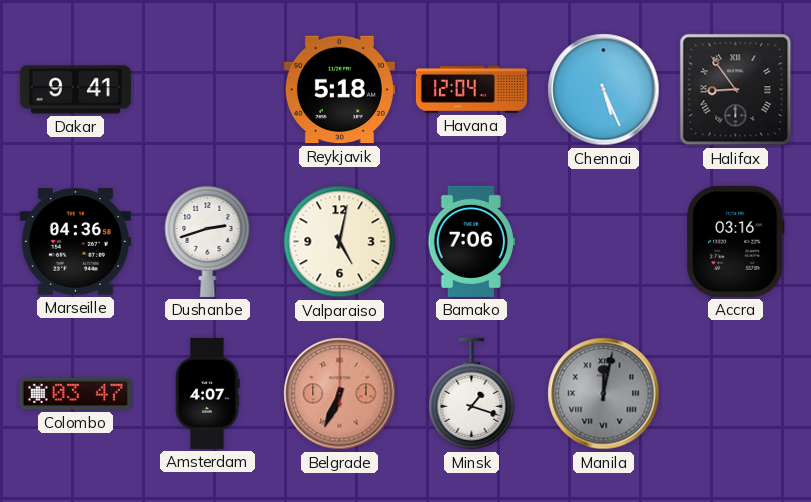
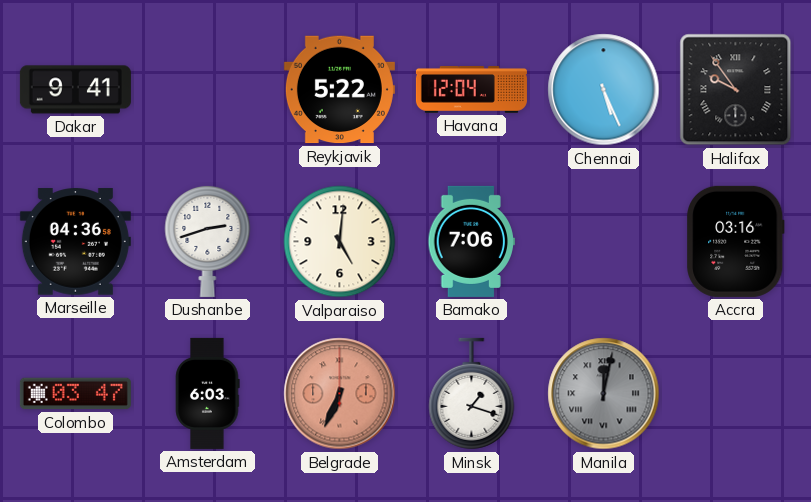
Reykjavik: 5:18 -> 5:22 (339, 90)
Halifax: 8:54 -> 9:54 (736, 90)
Valparaiso: 5:02 -> 5:01 (340, 242)
Amsterdam: 4:07 -> 6:03 (208, 393)
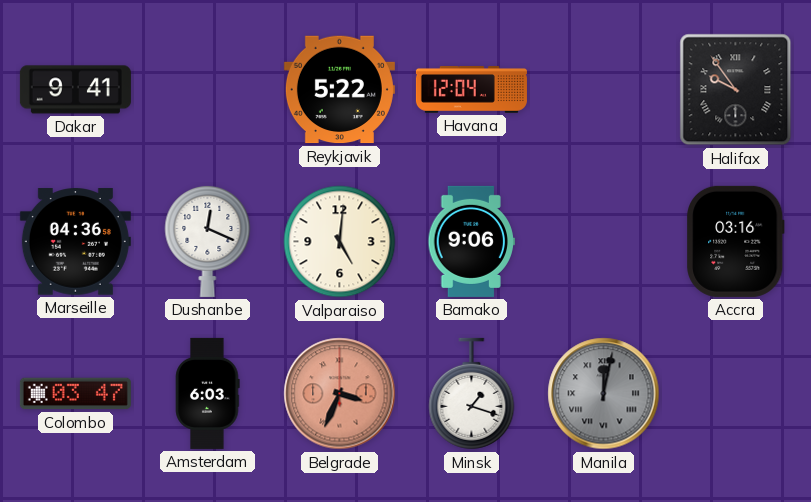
Chennai: 5:26 -> none (604, 90)
Dushanbe: 2:42 -> 12:19 (208, 241)
Bamako: 7:06 -> 9:06 (471, 241)
Belgrade: 6:34 -> 3:34 (340, 394)
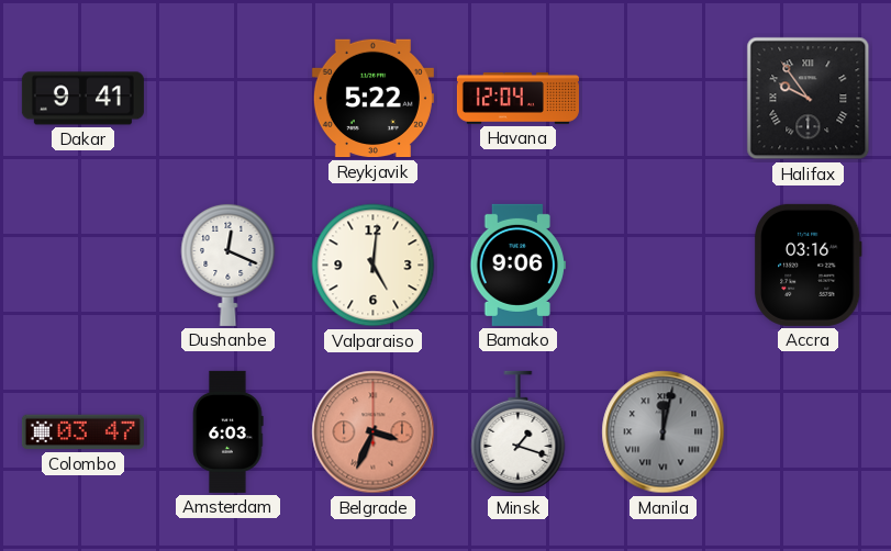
Marseille: 04:36 -> none (75, 242)
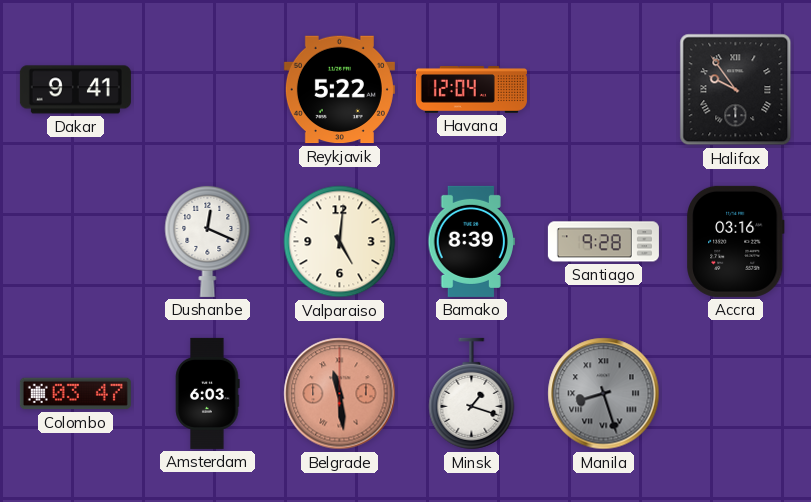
Bamako: 9:06 -> 8:39 (471, 241)
Santiago: none -> 9:28 (603, 242)
Belgrade: 3:34 -> 11:29 (340, 394)
Manila: 12:02 -> 8:27 (604, 394)
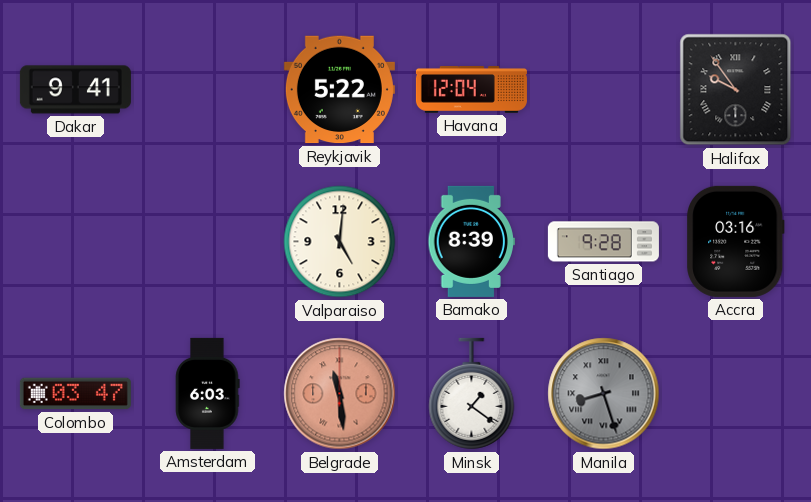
Dushanbe: 12:19 -> none (208, 241)
Minsk: 1:18 -> 1:21 (472, 394)
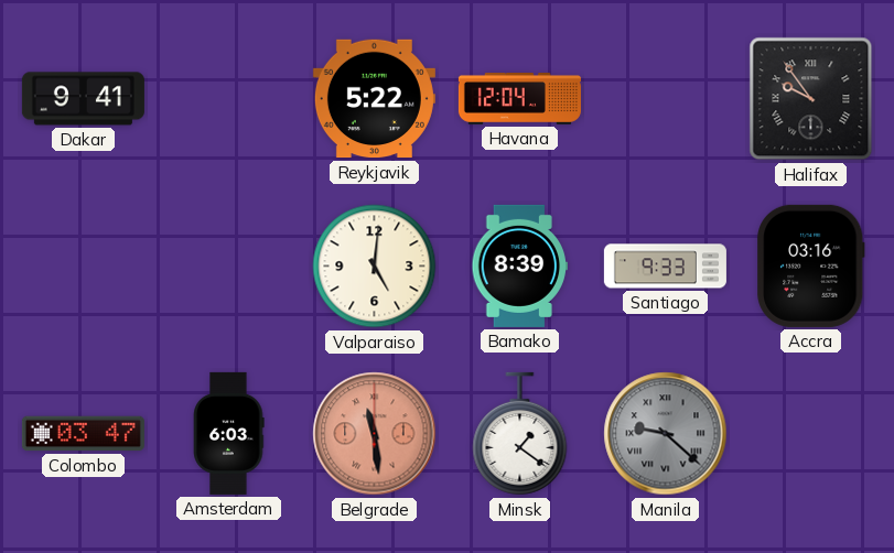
Santiago: 9:28 -> 9:33 (665, 267)
Manila: 8:27 -> 9:22 (666, 434)
